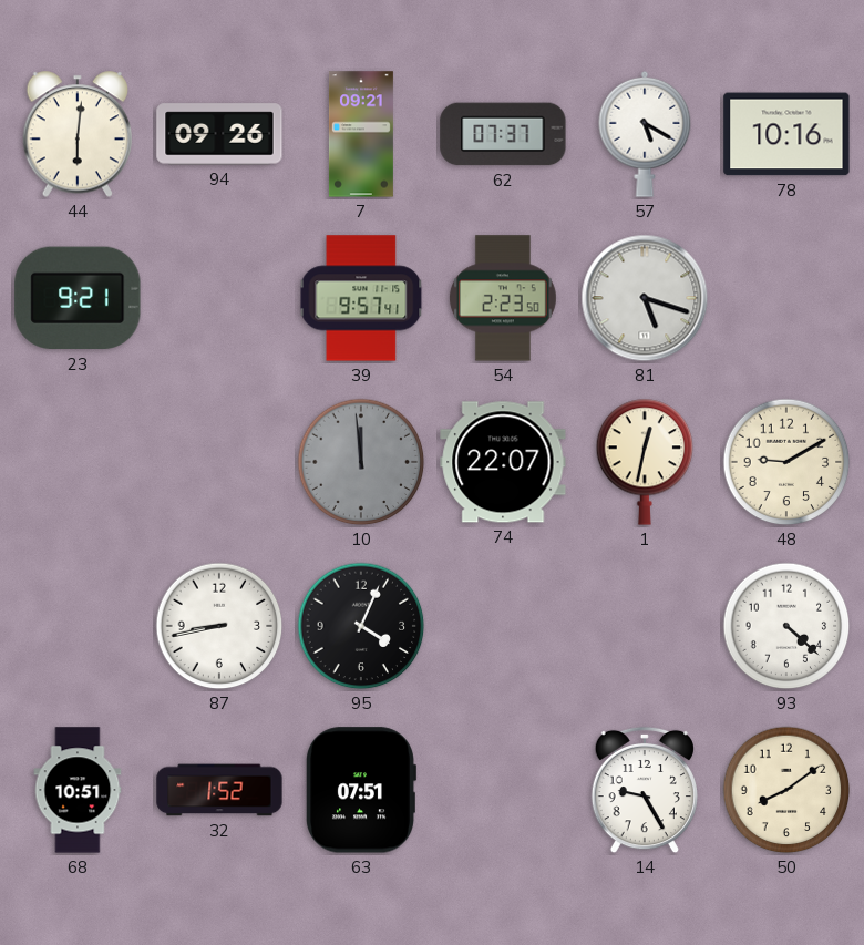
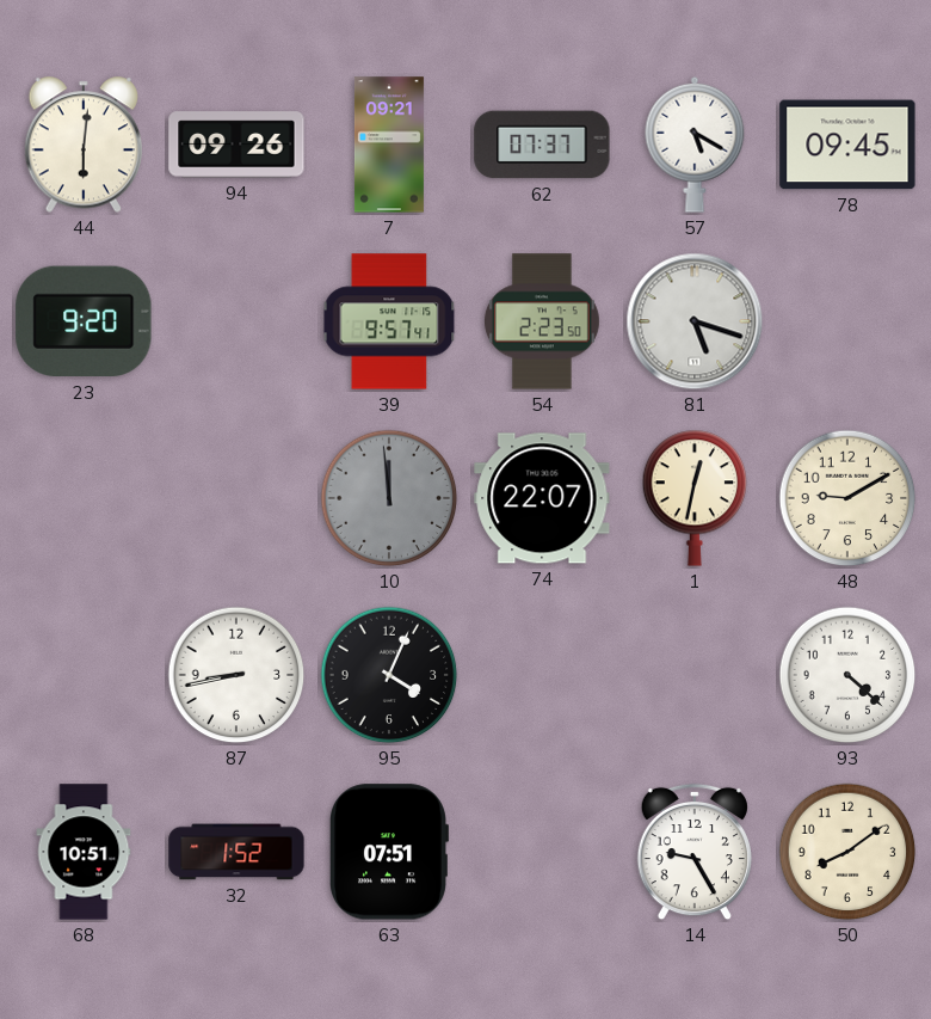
78: 10:16 -> 09:45 (847, 145)
23: 9:21 -> 9:20 (84, 321)
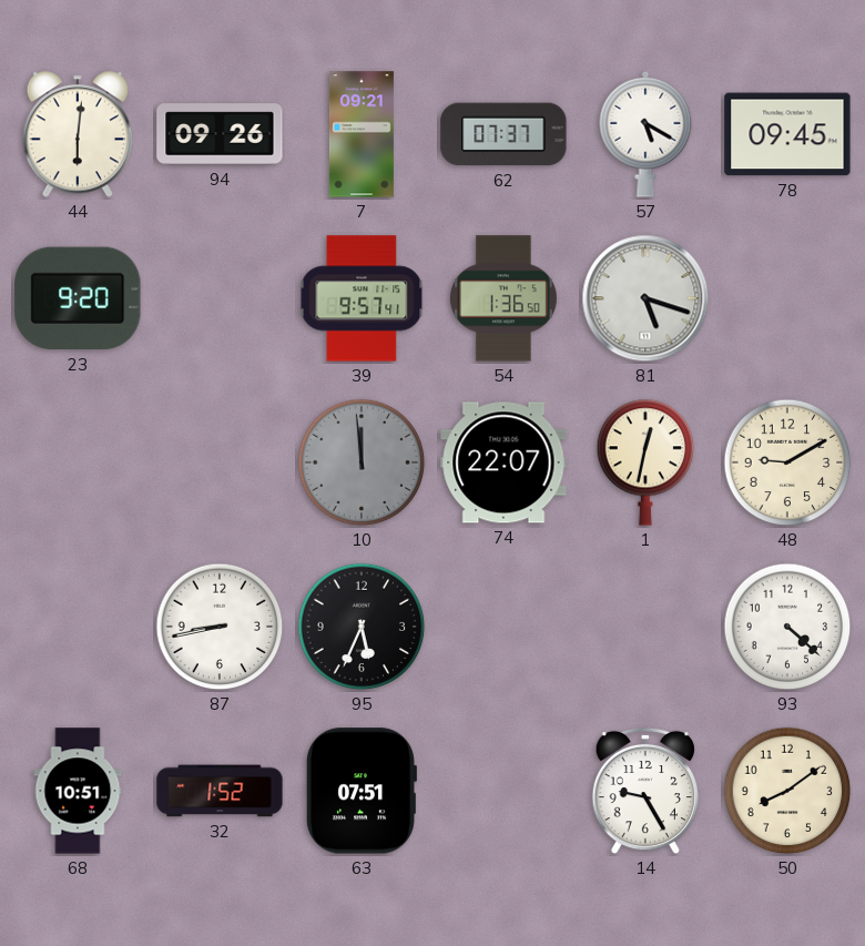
54: 2:23 -> 1:36 (503, 298)
95: 4:04 -> 5:34 (362, 627)
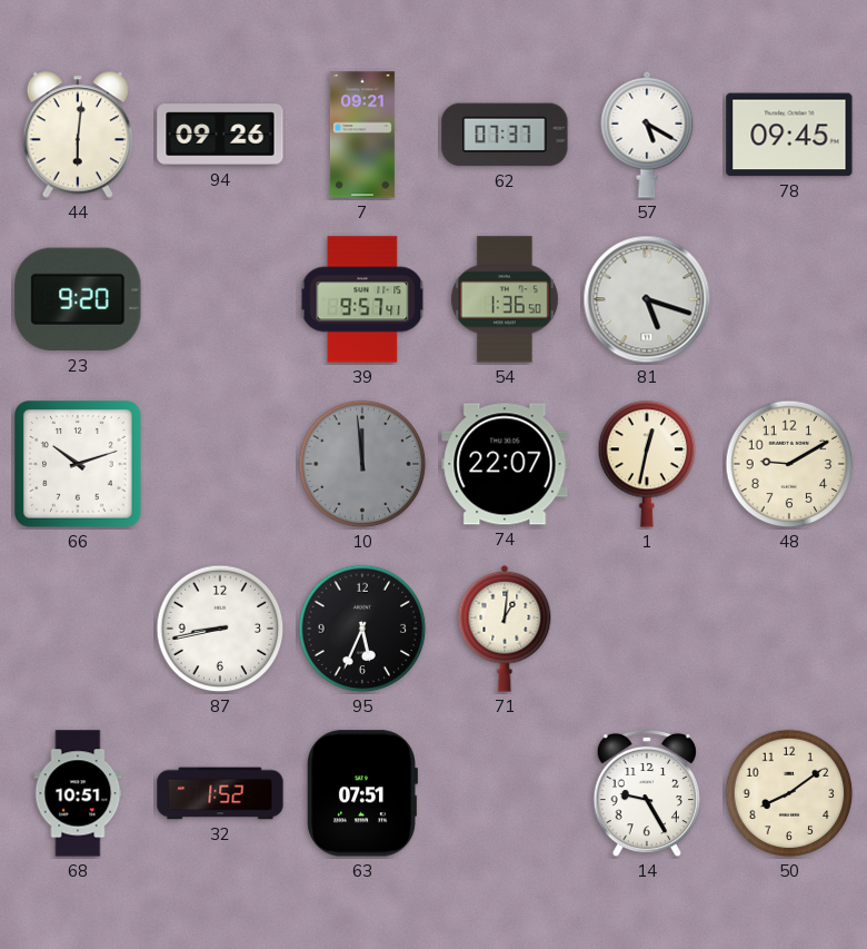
66: none -> 10:12 (78, 464)
71: none -> 1:01 (505, 629)
93: 4:22 -> none (787, 627)
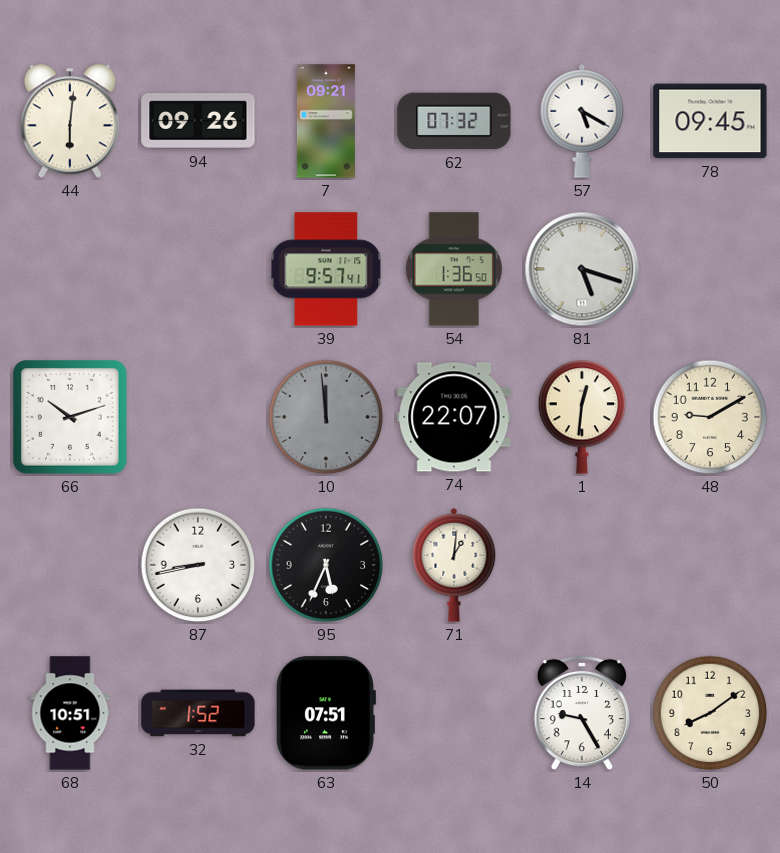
62: 07:37 -> 07:32 (454, 121)
23: 9:20 -> none (78, 299)
1: 12:32 -> 12:31 (582, 417)
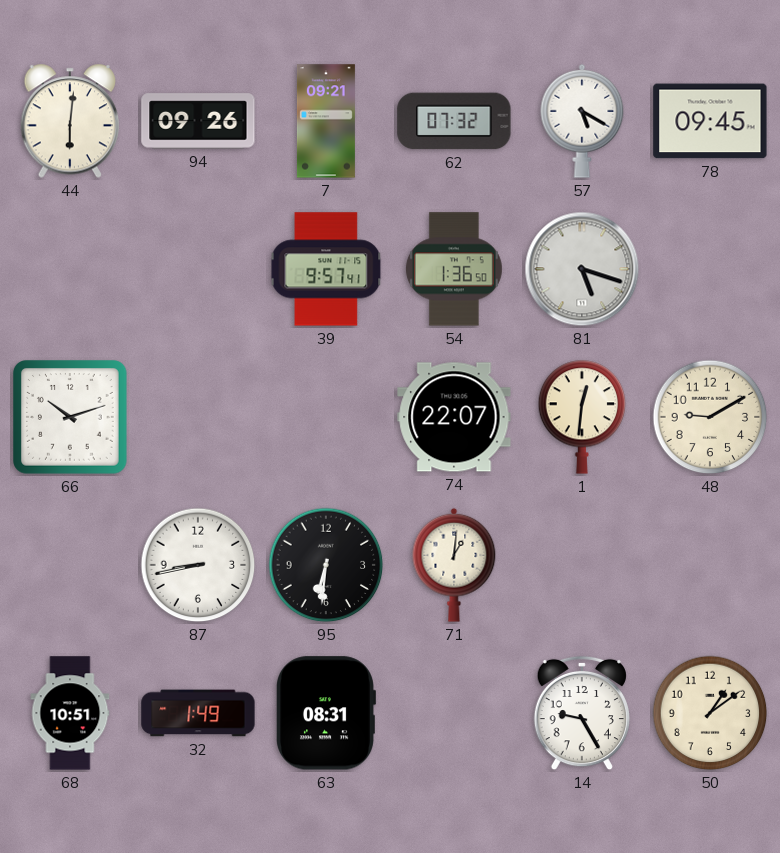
10: 11:59 -> none (326, 417)
95: 5:34 -> 6:31 (326, 565)
32: 1:52 -> 1:49 (198, 713)
63: 07:51 -> 08:31 (325, 713)
50: 8:09 -> 1:09 (710, 713)
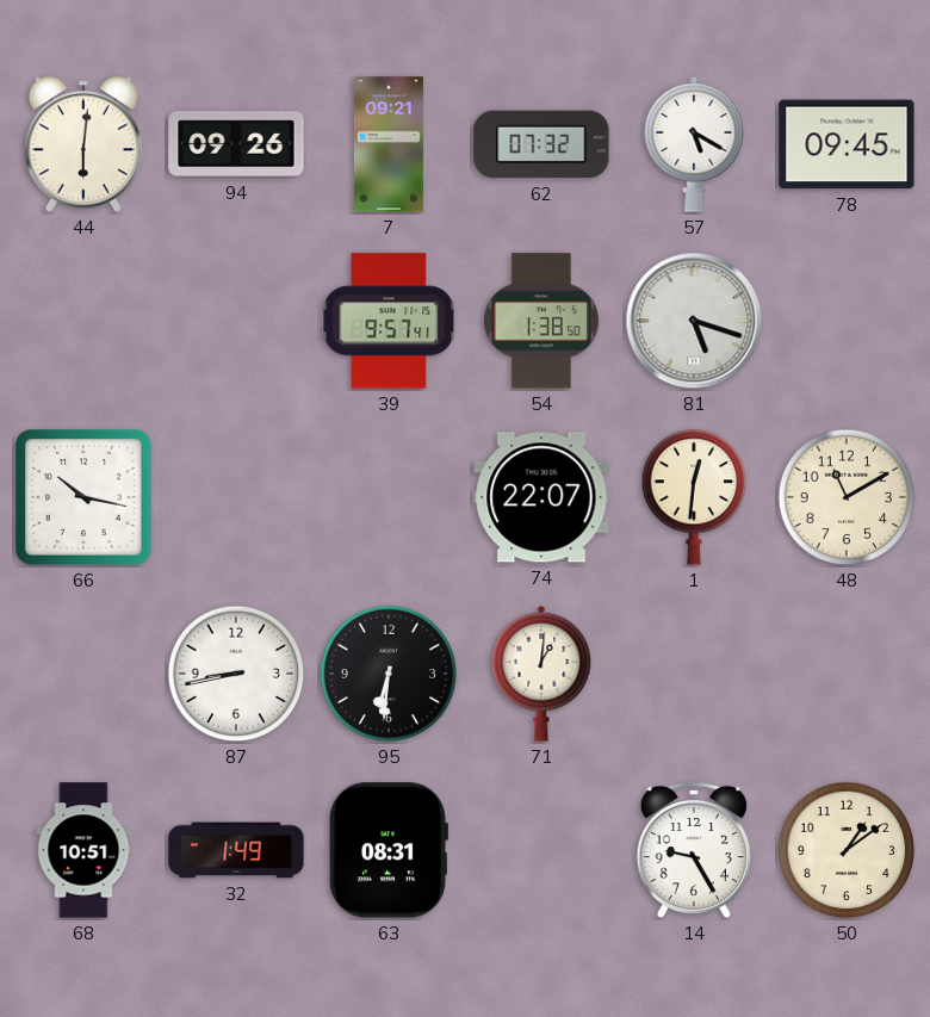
54: 1:36 -> 1:38 (541, 321)
66: 10:12 -> 10:17 (83, 497)
48: 9:10 -> 11:10 (847, 497)
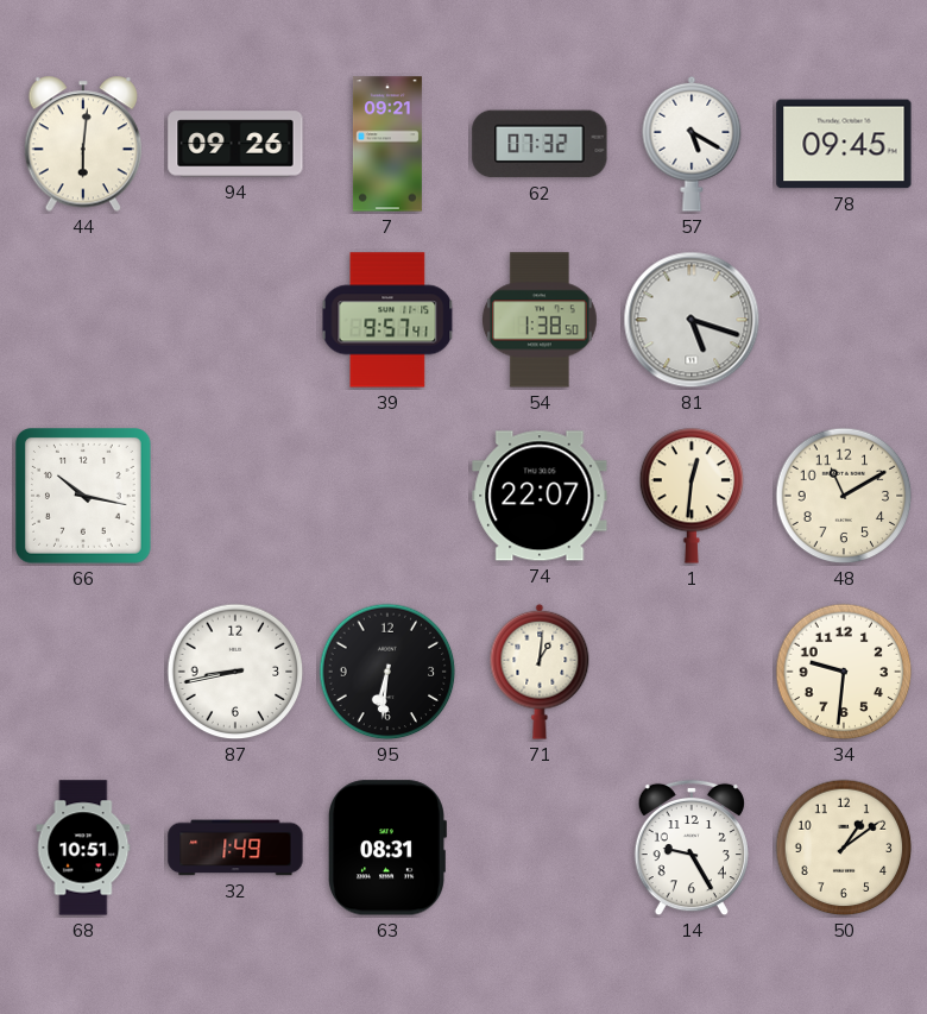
34: none -> 9:31 (844, 672)
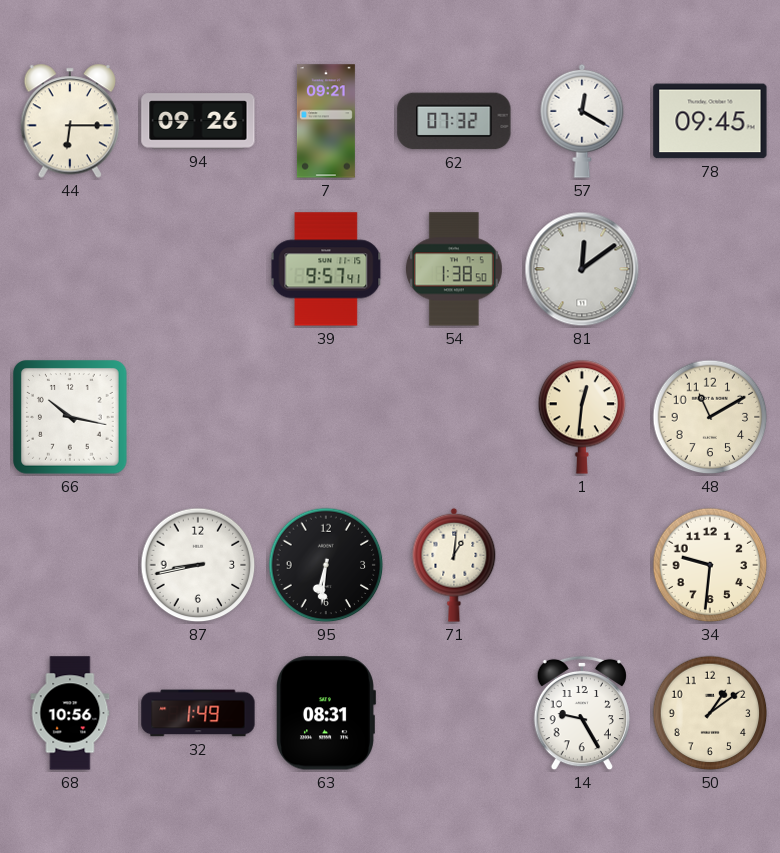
44: 6:01 -> 6:15 (69, 121)
57: 5:20 -> 12:20 (582, 121)
81: 5:18 -> 12:09 (582, 269)
74: 22:07 -> none (540, 496)
68: 10:51 -> 10:56 (70, 713)
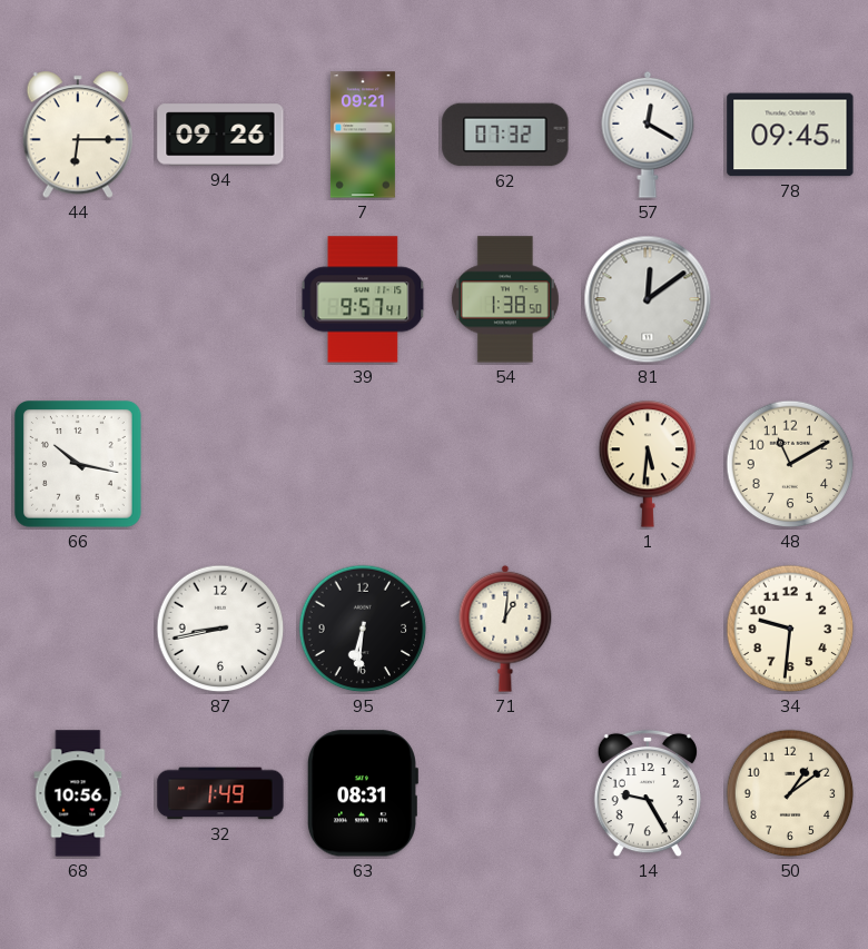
1: 12:31 -> 5:31 (648, 464)
